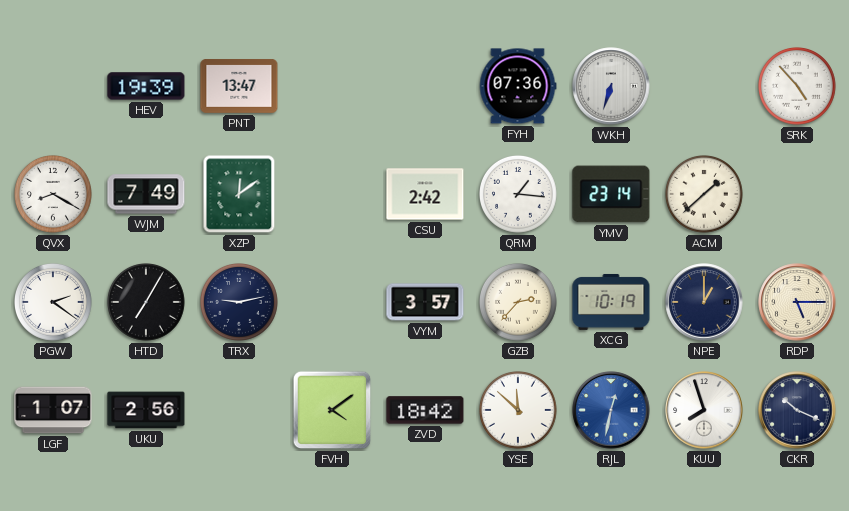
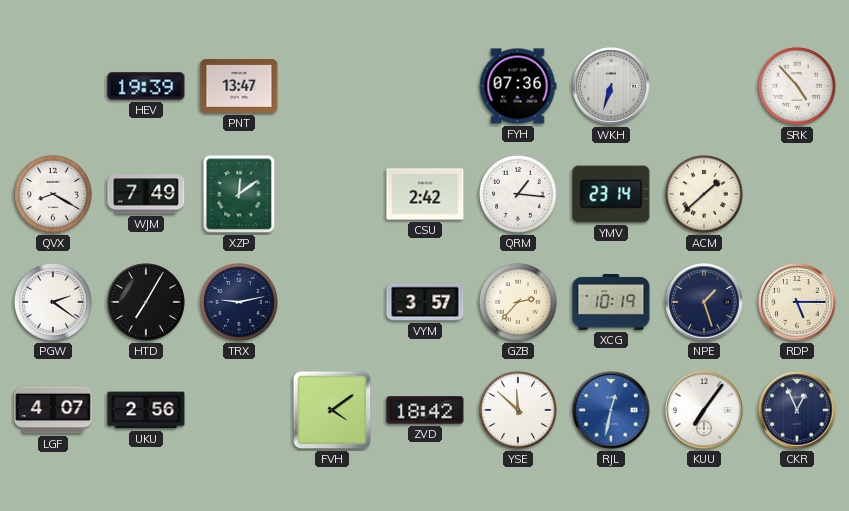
NPE: 1:00 -> 1:27 (704, 302)
LGF: 1:07 -> 4:07 (53, 410)
KUU: 7:57 -> 7:06 (704, 410)
CKR: 10:19 -> 12:56 (797, 410)
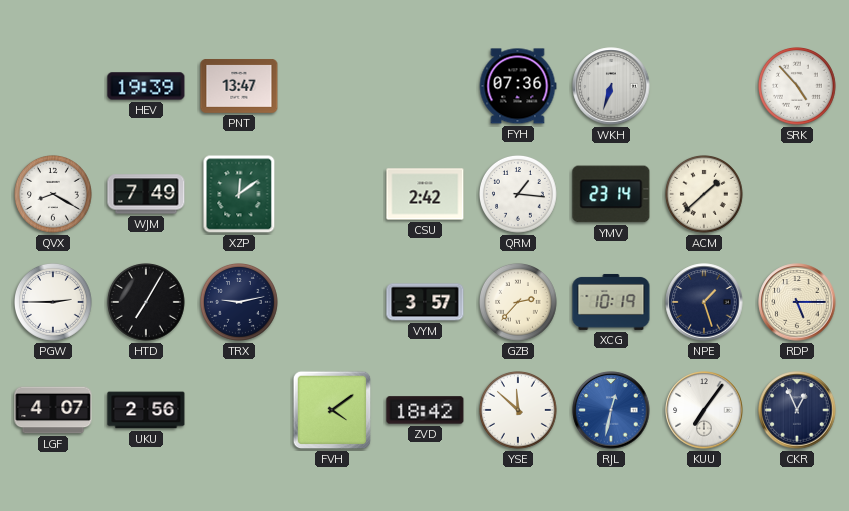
PGW: 2:21 -> 2:45 (54, 303)
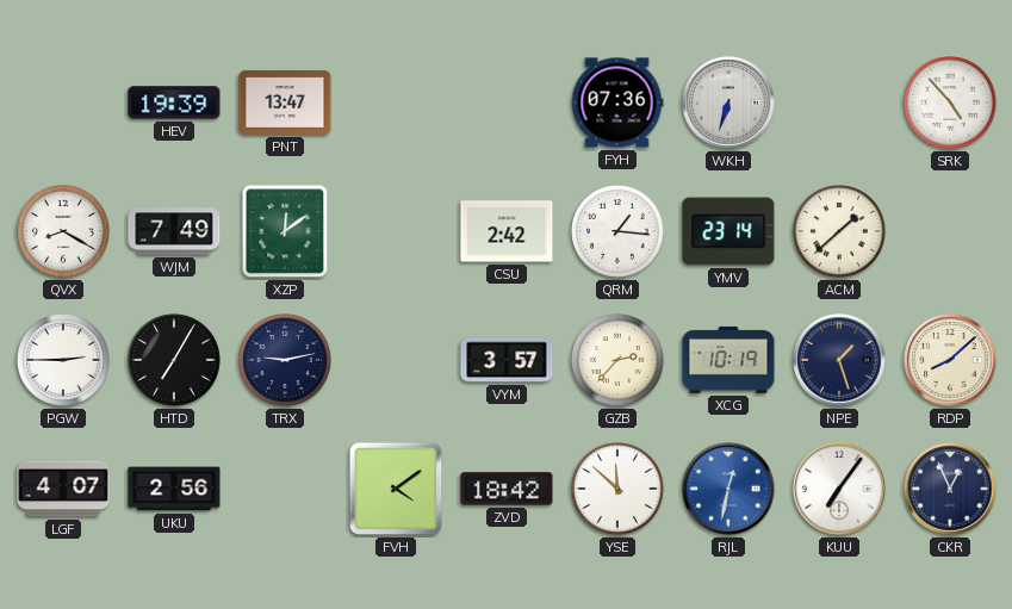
RDP: 5:15 -> 8:08 (950, 360)
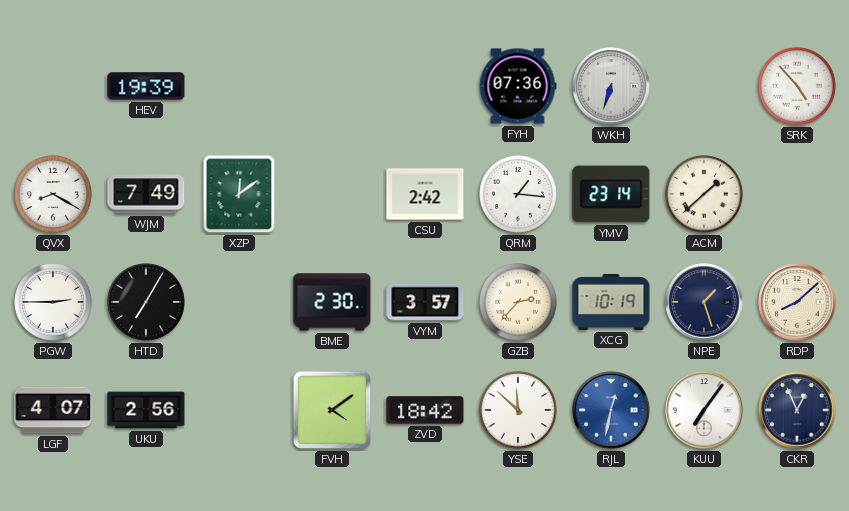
PNT: 13:47 -> none (285, 104)
TRX: 9:13 -> none (286, 361)
BME: none -> 2:30 (332, 302)
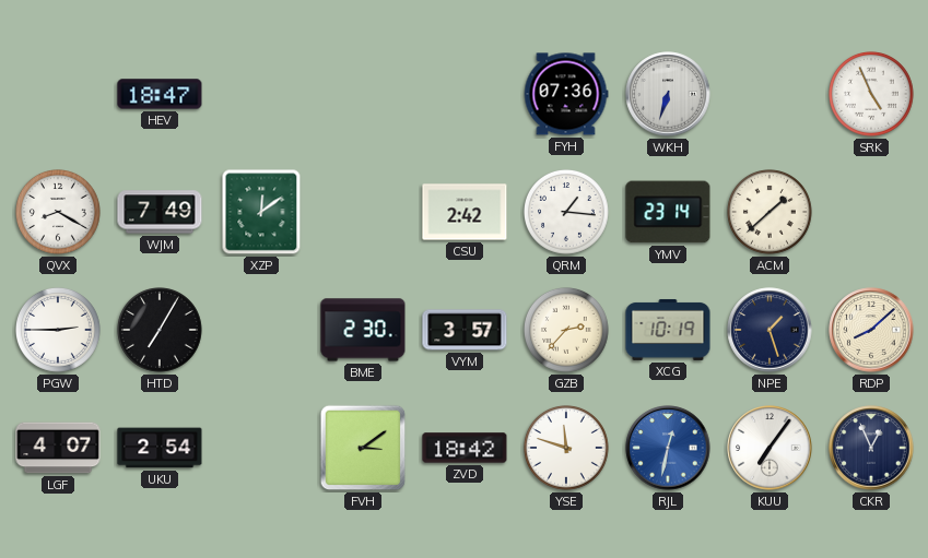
HEV: 19:39 -> 18:47 (160, 94)
SRK: 4:53 -> 4:56 (872, 95)
UKU: 2:56 -> 2:54 (160, 448)
FVH: 4:09 -> 3:09 (363, 448)
YSE: 11:52 -> 11:48 (567, 449)
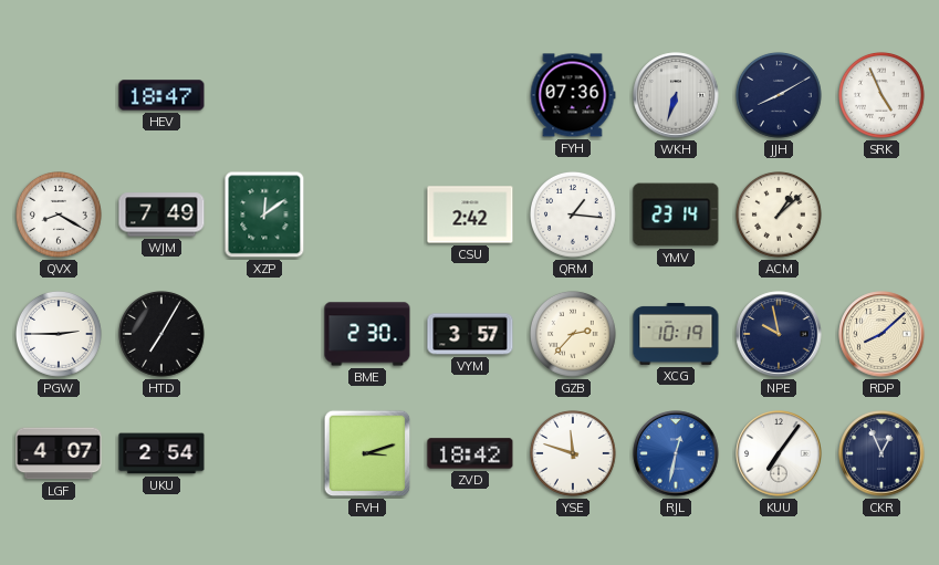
JJH: none -> 8:10 (780, 96)
ACM: 1:38 -> 1:08 (780, 216)
NPE: 1:27 -> 9:58 (779, 334)
FVH: 3:09 -> 3:12 (367, 453)
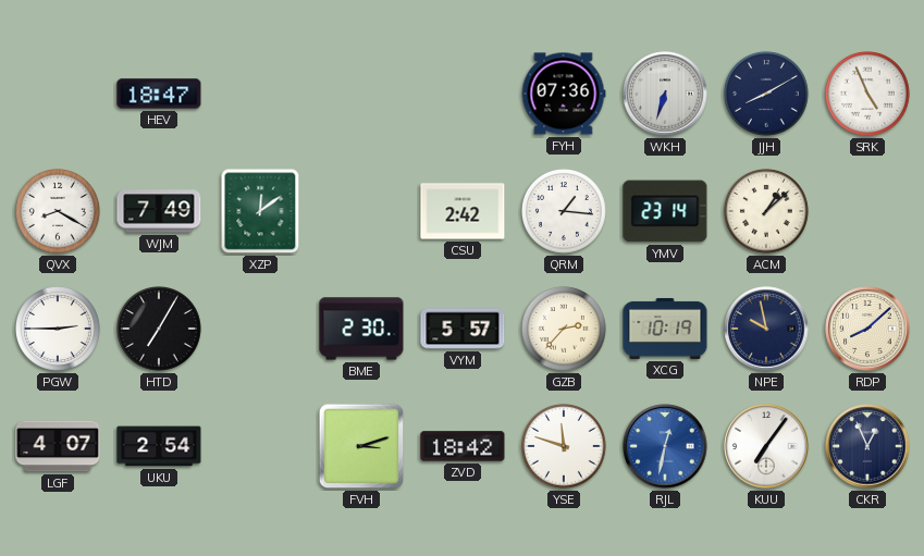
VYM: 3:57 -> 5:57 (463, 329)
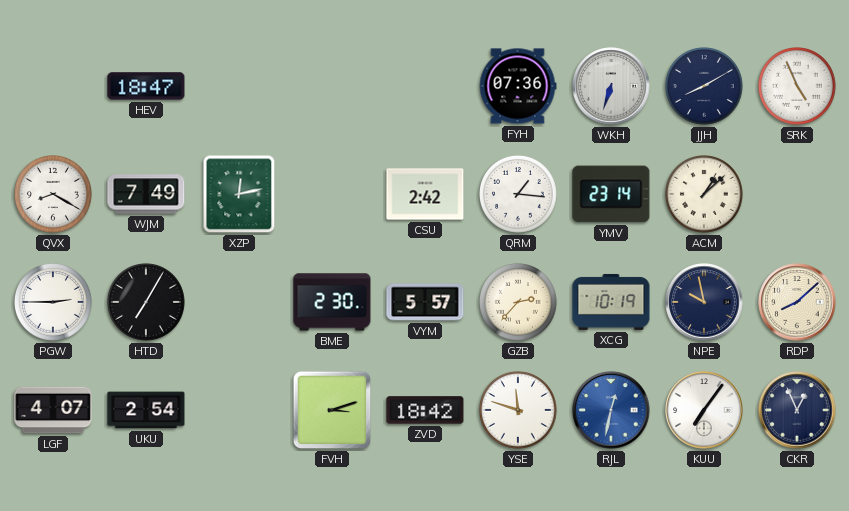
XZP: 12:09 -> 12:13 (239, 194)
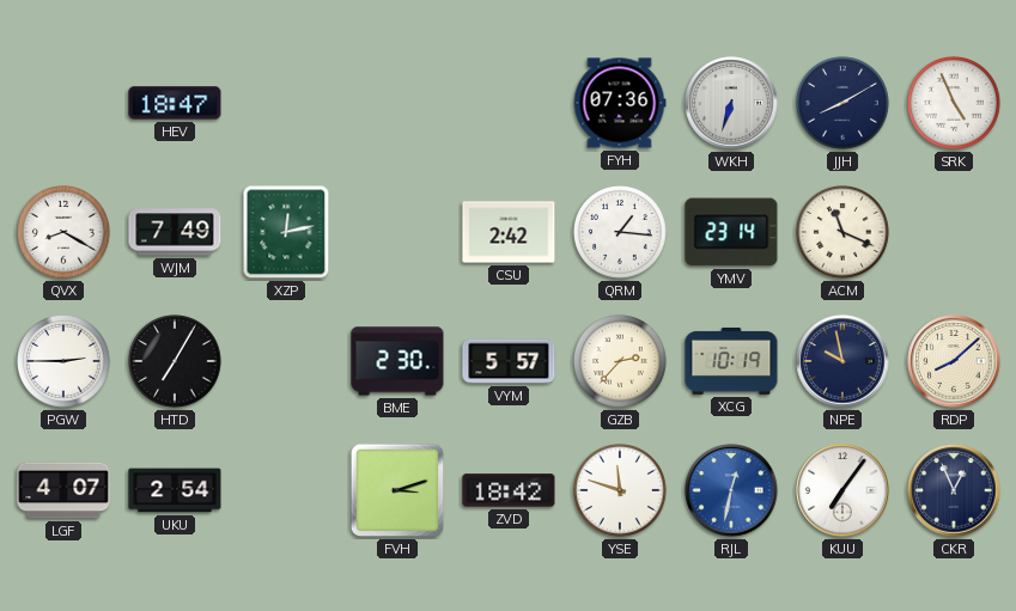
ACM: 1:08 -> 11:19 (844, 233)
